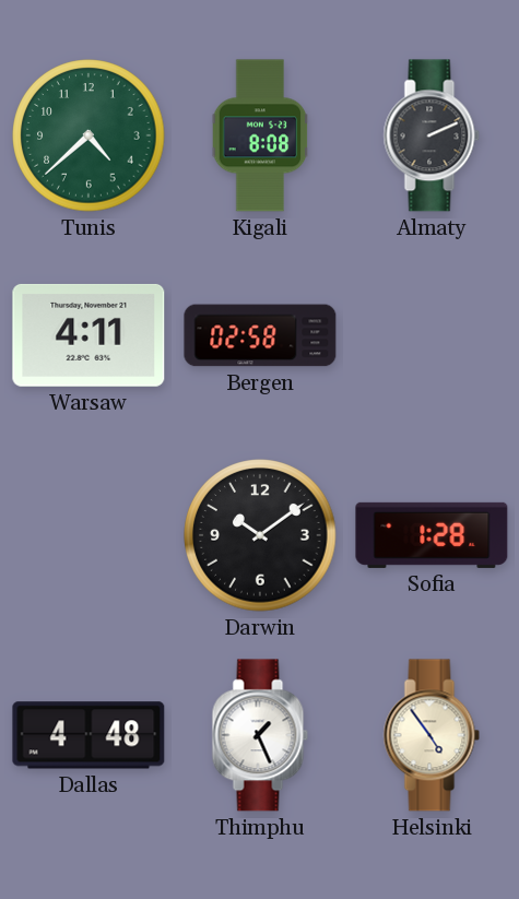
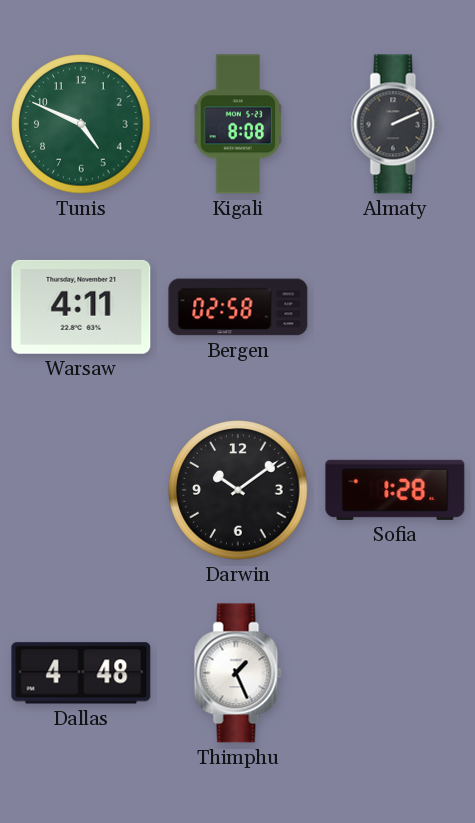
Tunis: 4:38 -> 4:49 (81, 124)
Helsinki: 4:54 -> none (432, 735)
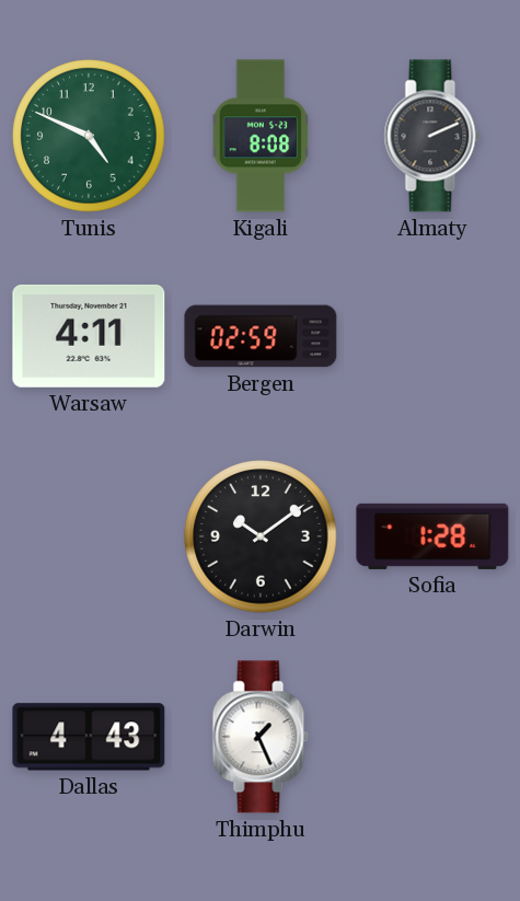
Bergen: 02:58 -> 02:59 (261, 336)
Dallas: 4:48 -> 4:43 (89, 737)
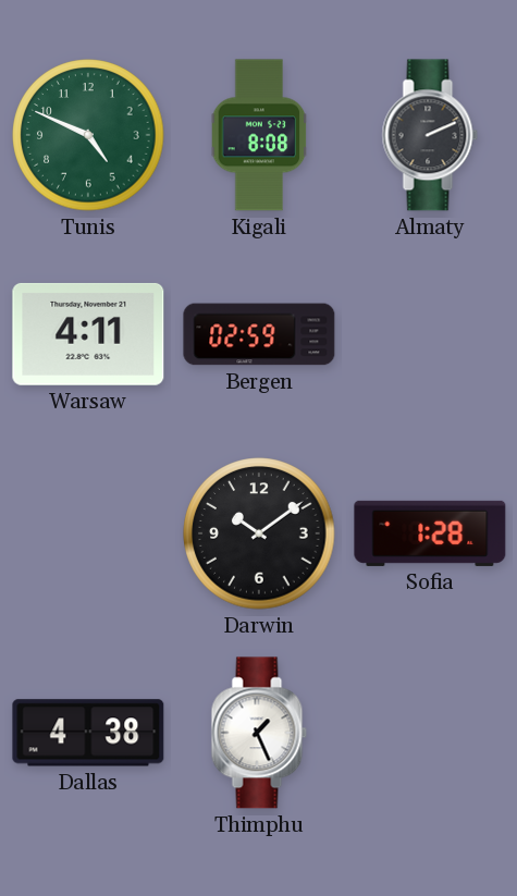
Dallas: 4:43 -> 4:38 (88, 733)
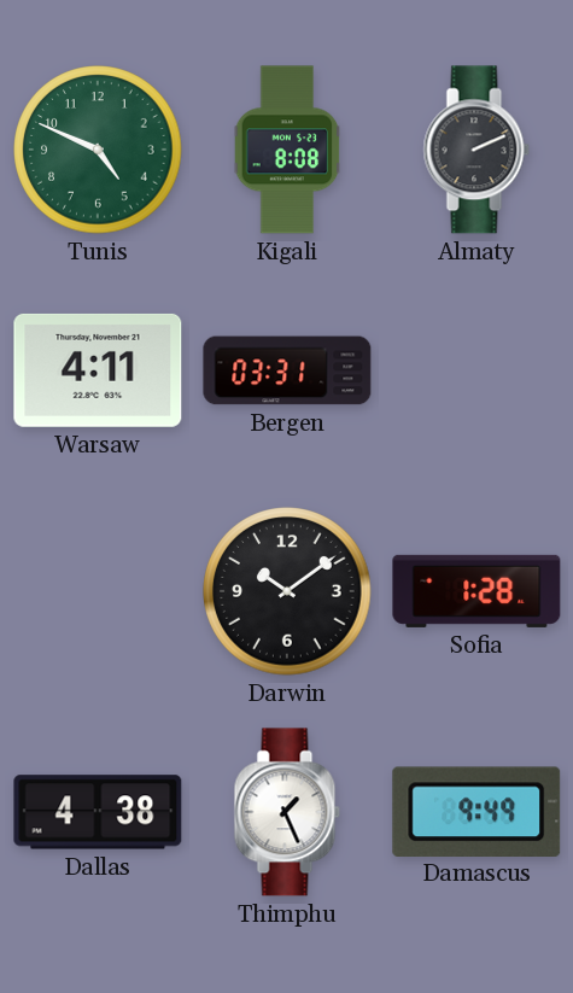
Bergen: 02:59 -> 03:31 (287, 370)
Damascus: none -> 9:49 (476, 811)
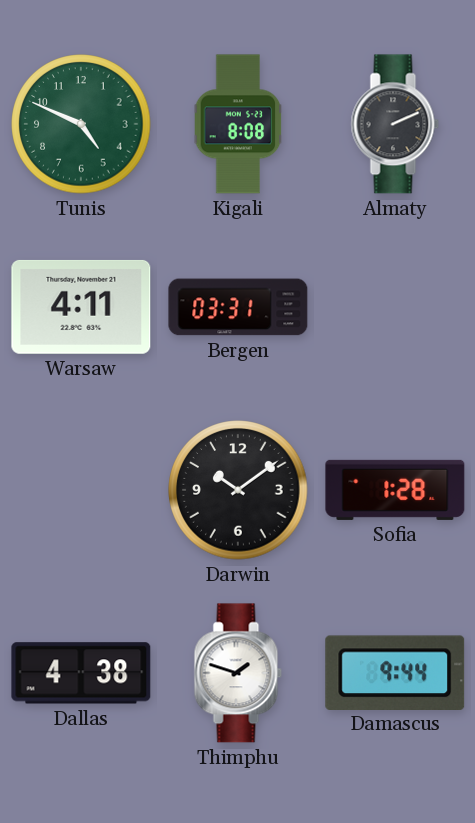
Thimphu: 1:26 -> 1:48 (238, 673)
Damascus: 9:49 -> 9:44 (395, 672)
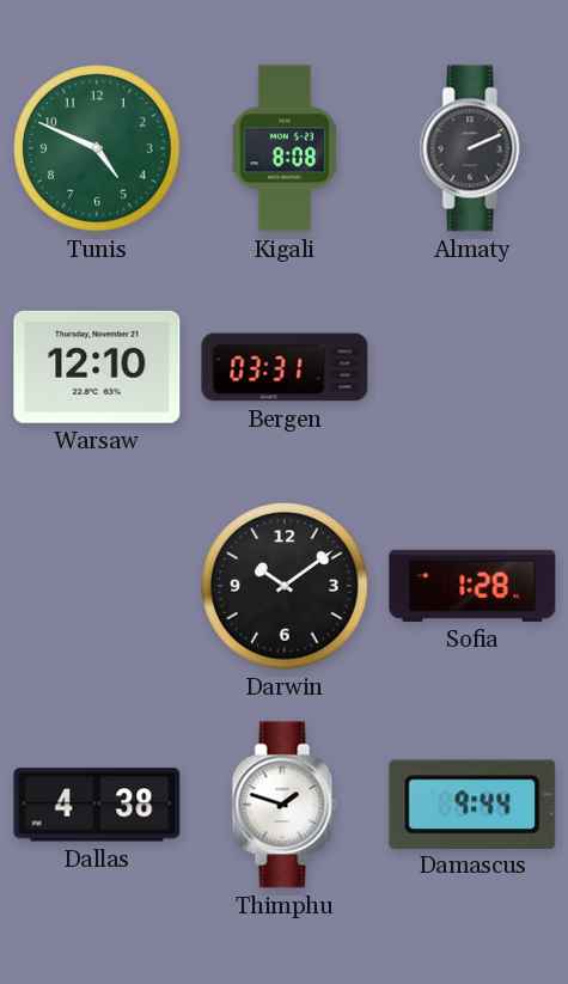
Warsaw: 4:11 -> 12:10 (97, 367)
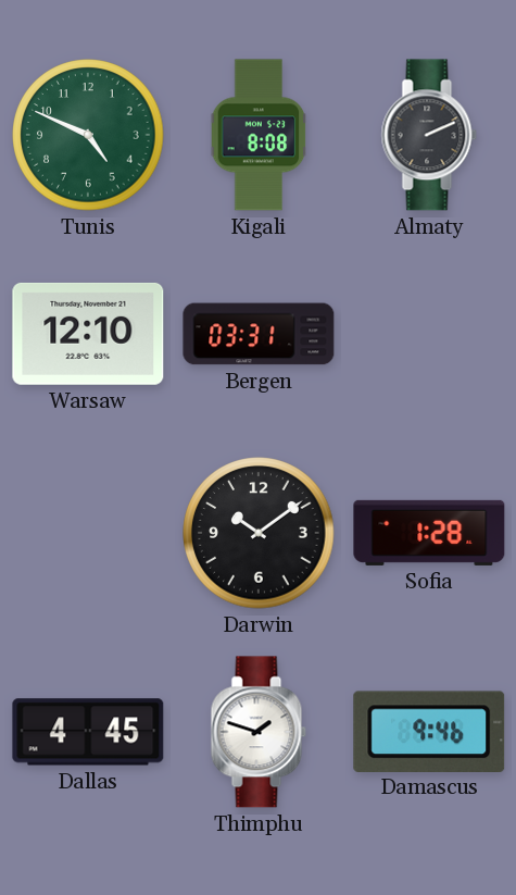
Dallas: 4:38 -> 4:45 (88, 732)
Damascus: 9:44 -> 9:46 (429, 731)
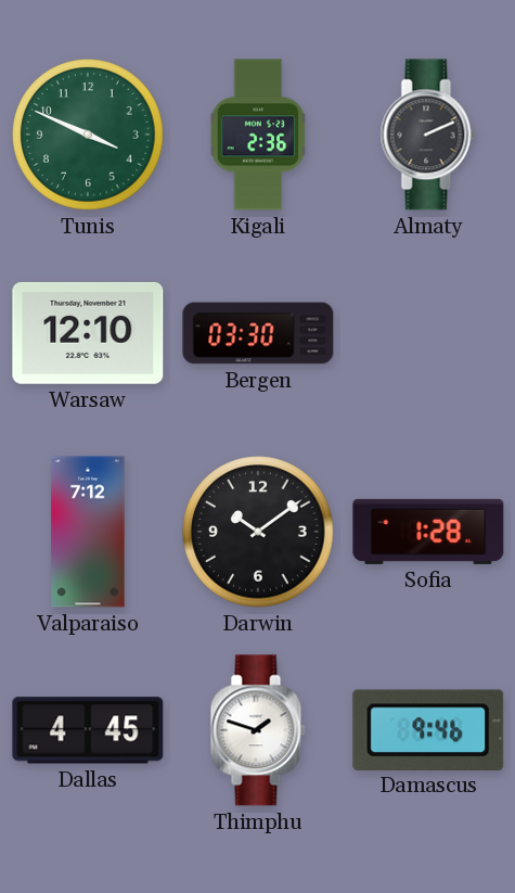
Tunis: 4:49 -> 3:49 (88, 135)
Kigali: 8:08 -> 2:36 (258, 135)
Bergen: 03:31 -> 03:30 (258, 333)
Valparaiso: none -> 7:12 (88, 532)
